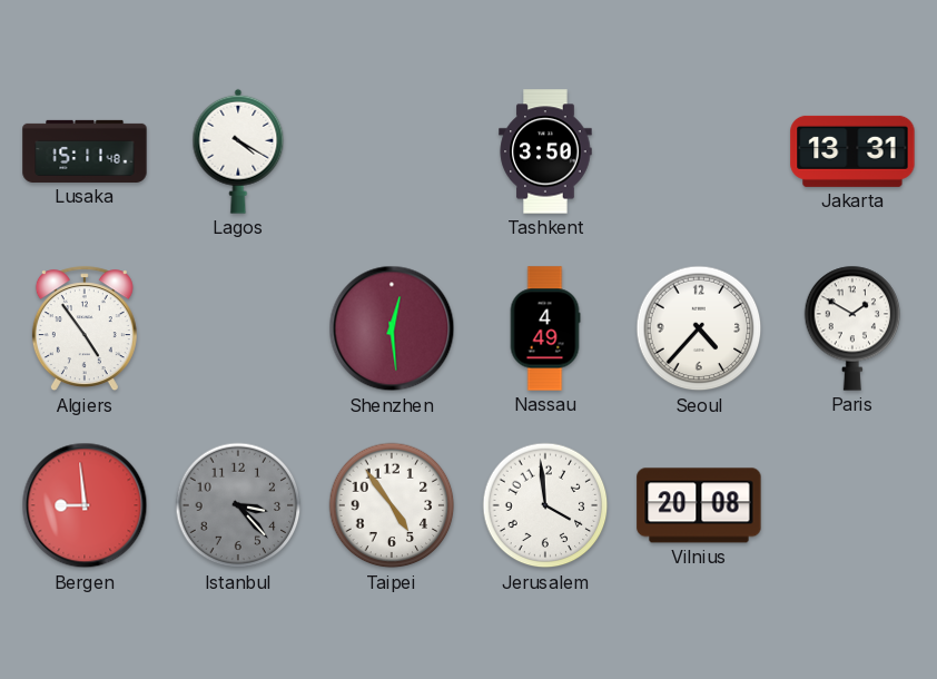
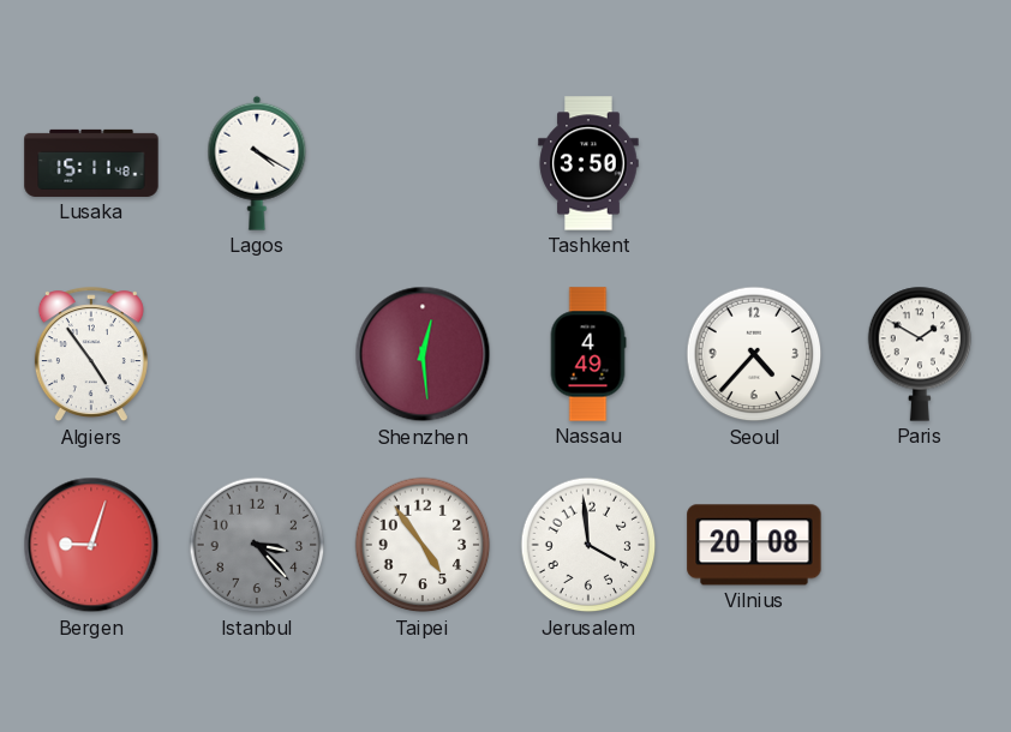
Jakarta: 13:31 -> none (852, 151)
Bergen: 8:59 -> 9:03 (91, 545)
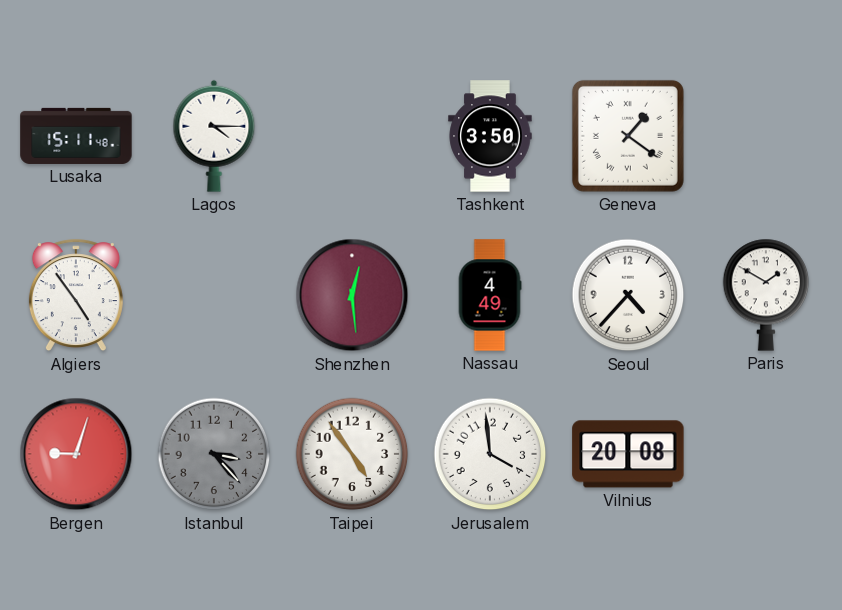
Lagos: 4:20 -> 4:15 (214, 136)
Geneva: none -> 1:21 (628, 136)
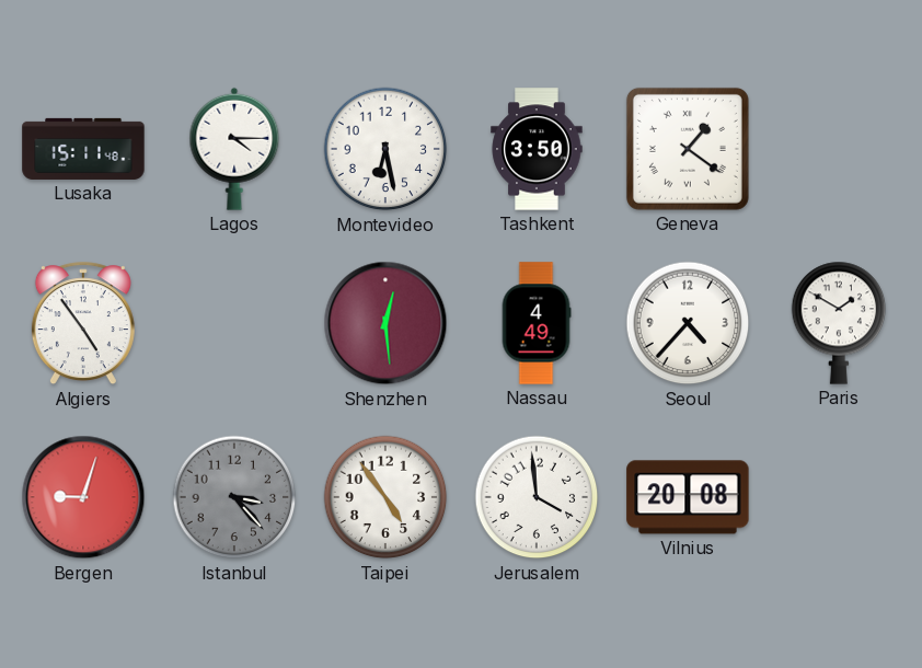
Montevideo: none -> 6:28 (385, 149)
